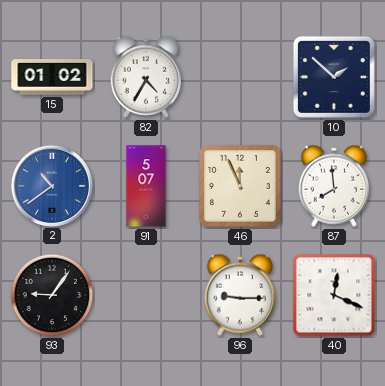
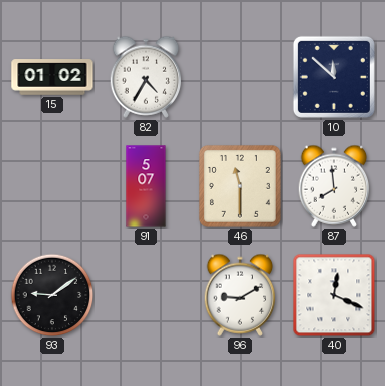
10: 1:52 -> 11:52 (334, 77)
2: 10:39 -> none (51, 185)
46: 11:56 -> 11:30 (240, 186)
93: 9:06 -> 9:09 (52, 295)
96: 9:15 -> 9:10 (240, 295)
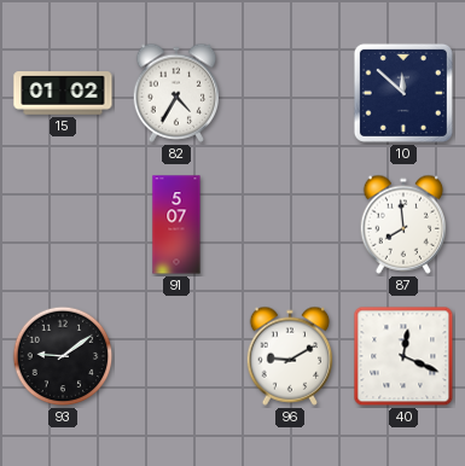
46: 11:30 -> none (240, 186)
